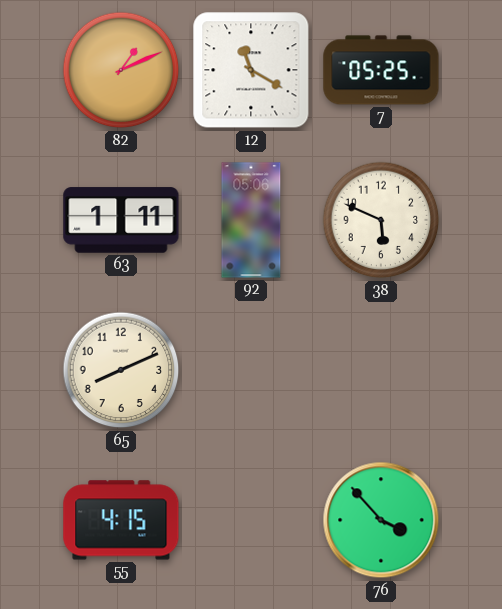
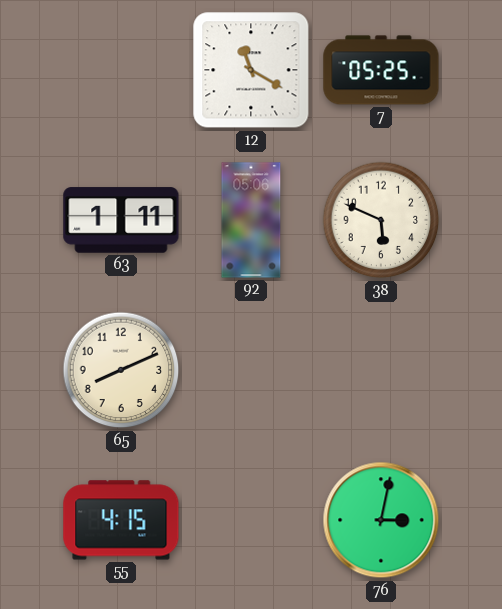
82: 1:11 -> none (121, 70)
76: 3:53 -> 3:02 (381, 520)
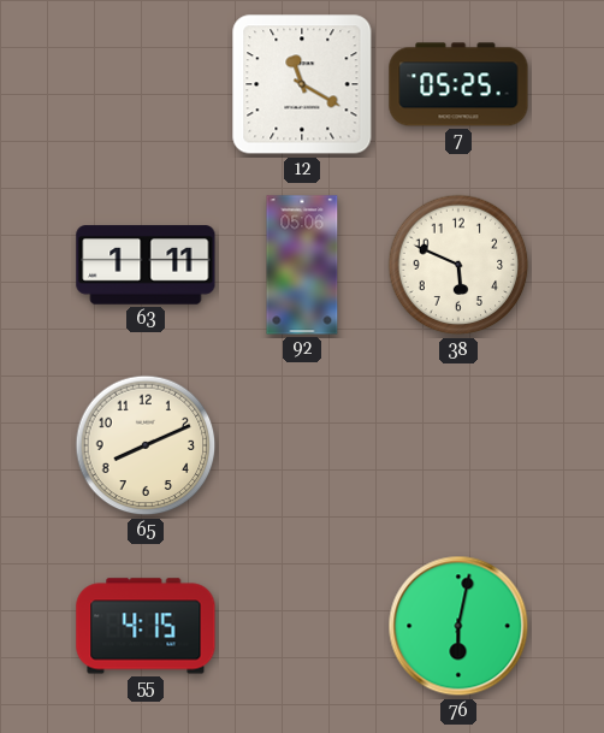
76: 3:02 -> 6:02 (458, 626)
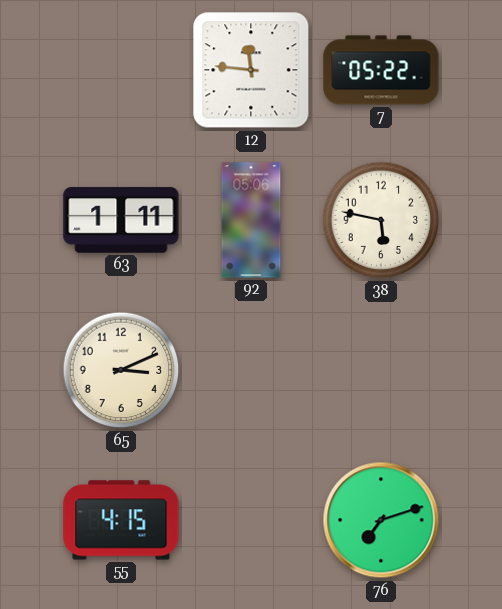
12: 11:20 -> 11:46 (251, 70)
7: 05:25 -> 05:22 (381, 70)
38: 5:49 -> 5:47 (381, 220)
65: 8:11 -> 3:11 (121, 370)
76: 6:02 -> 7:12 (381, 520)
